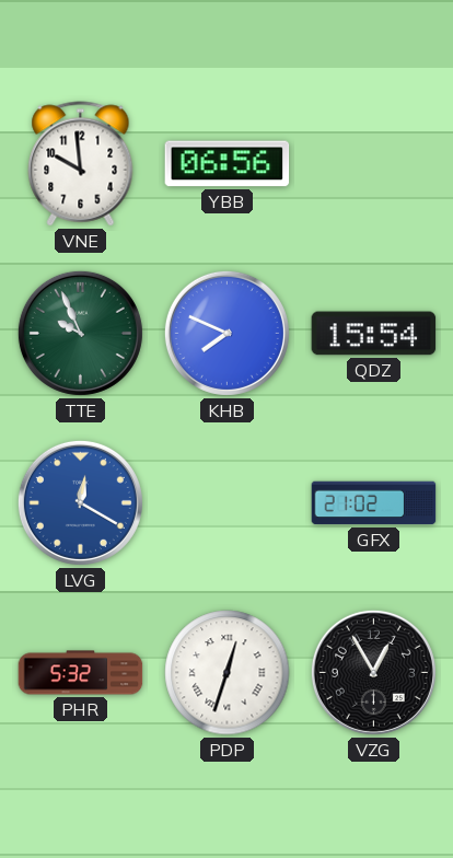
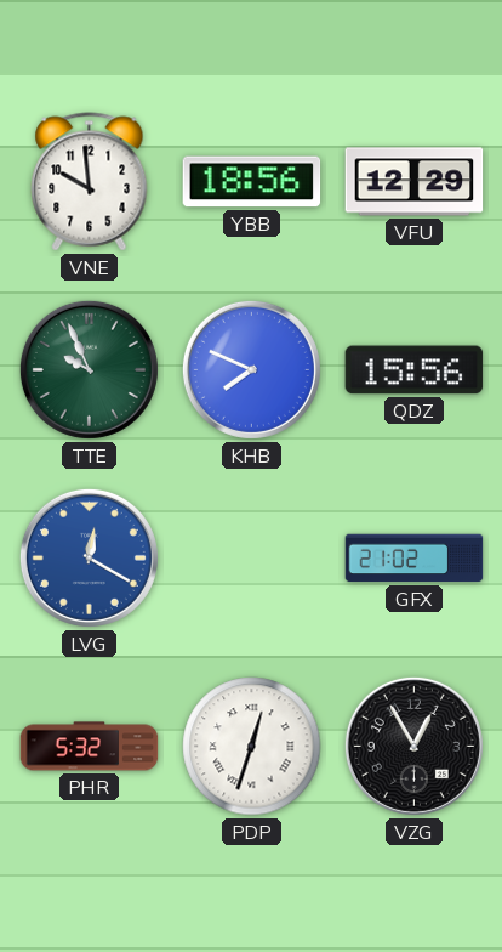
YBB: 06:56 -> 18:56 (252, 182)
VFU: none -> 12:29 (415, 182)
QDZ: 15:54 -> 15:56 (415, 370)
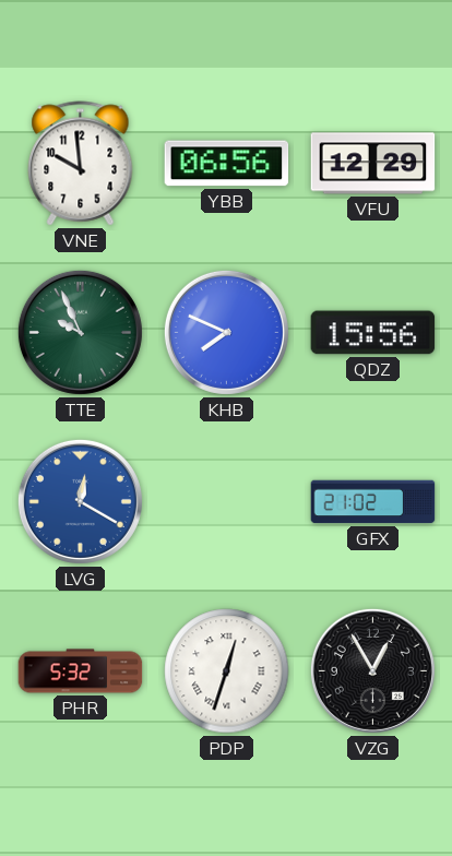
YBB: 18:56 -> 06:56 (227, 164)
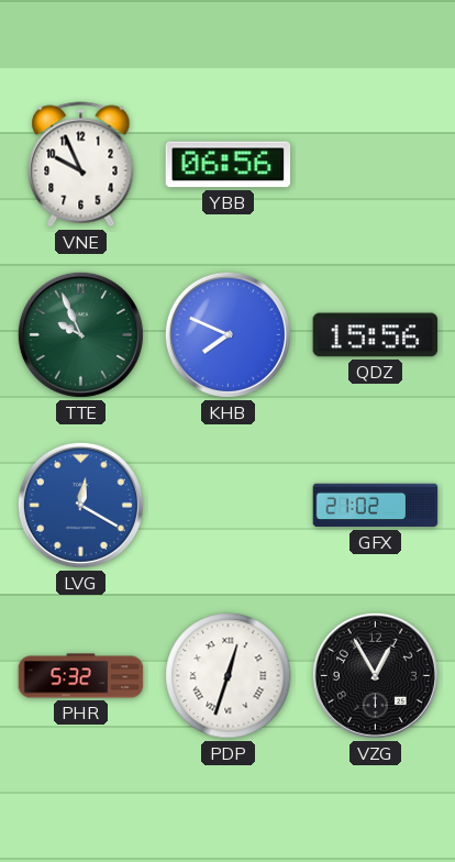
VNE: 9:59 -> 9:56 (81, 165)
VFU: 12:29 -> none (373, 164)
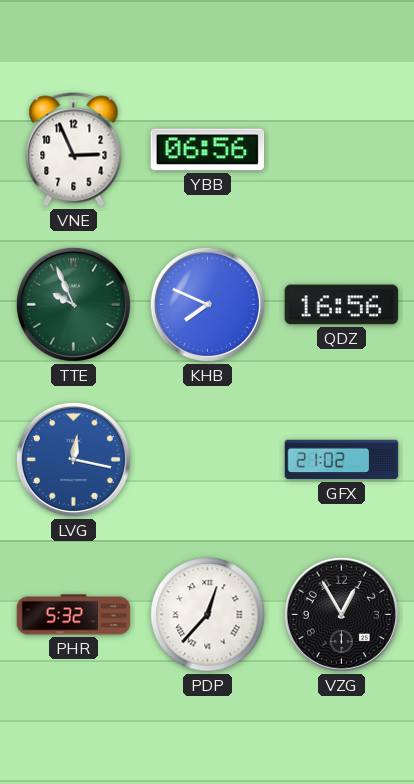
VNE: 9:56 -> 2:56 (74, 150)
QDZ: 15:56 -> 16:56 (342, 305)
LVG: 12:20 -> 12:17 (73, 459)
PDP: 12:33 -> 12:37 (208, 615)
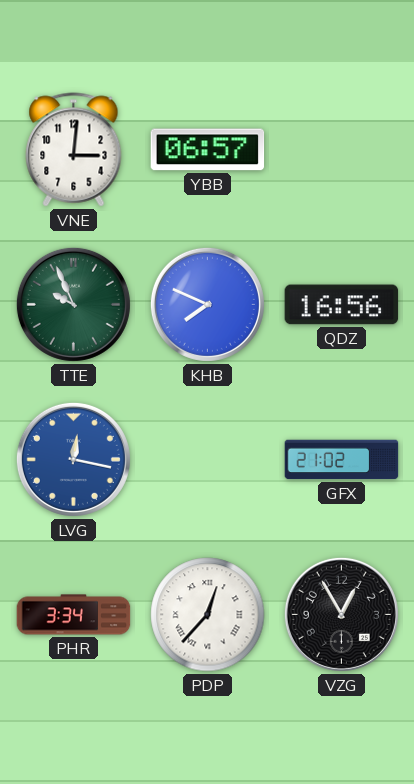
VNE: 2:56 -> 3:01 (74, 150)
YBB: 06:56 -> 06:57 (208, 150)
PHR: 5:32 -> 3:34 (74, 615)
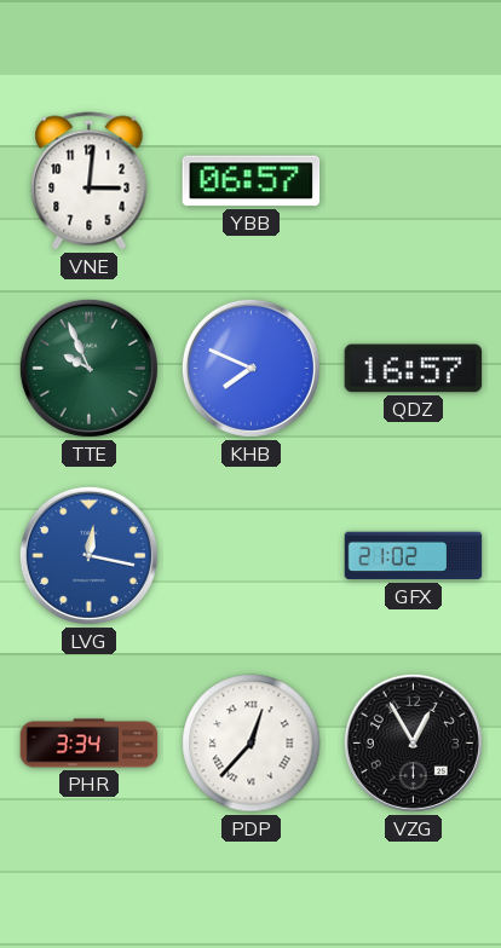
QDZ: 16:56 -> 16:57 (414, 369)
